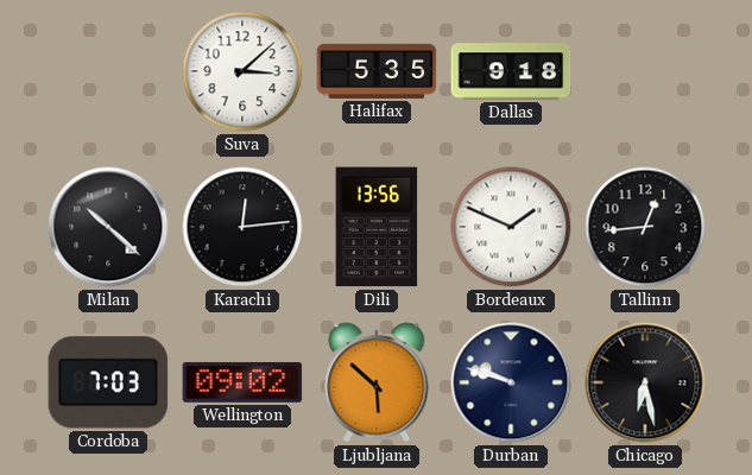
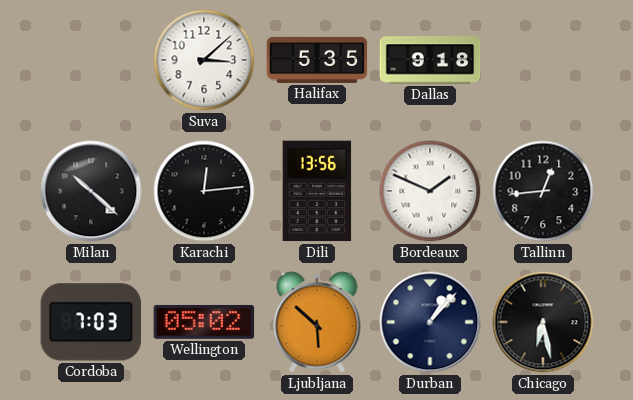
Wellington: 09:02 -> 05:02 (204, 322)
Durban: 9:48 -> 1:07 (430, 322)
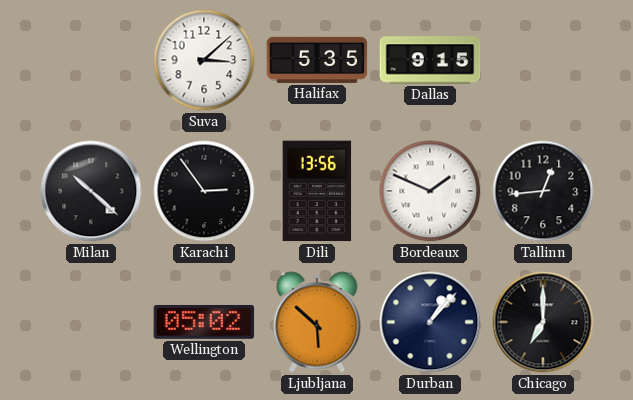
Dallas: 9:18 -> 9:15 (430, 60)
Karachi: 12:14 -> 2:54 (204, 191)
Cordoba: 7:03 -> none (91, 322)
Chicago: 6:28 -> 7:00 (543, 322)
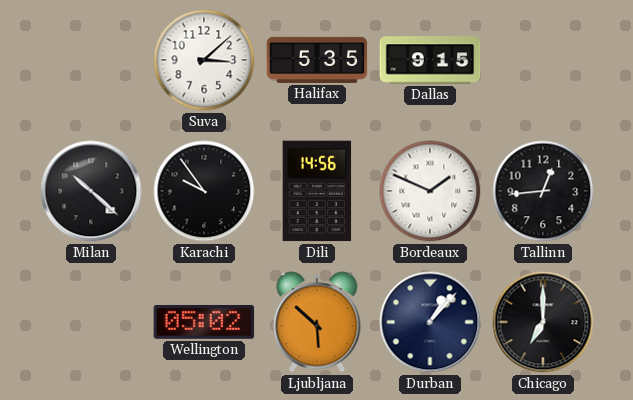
Karachi: 2:54 -> 9:54 (204, 191)
Dili: 13:56 -> 14:56 (317, 191)
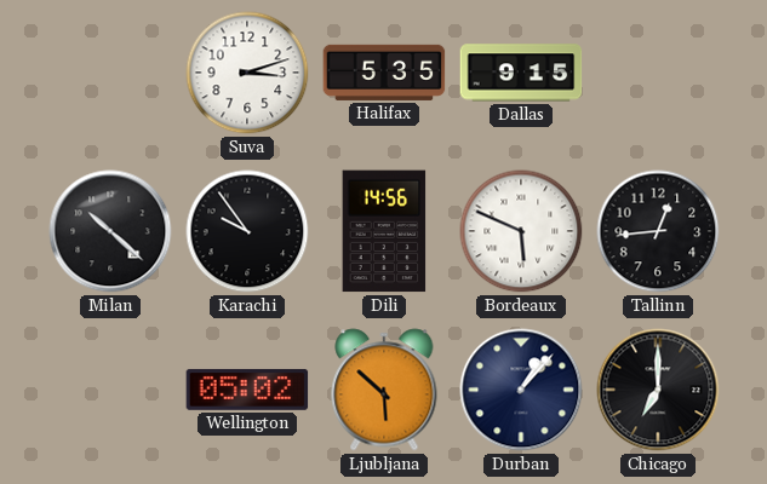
Suva: 3:08 -> 3:12 (247, 73)
Bordeaux: 1:49 -> 5:49 (521, 231)
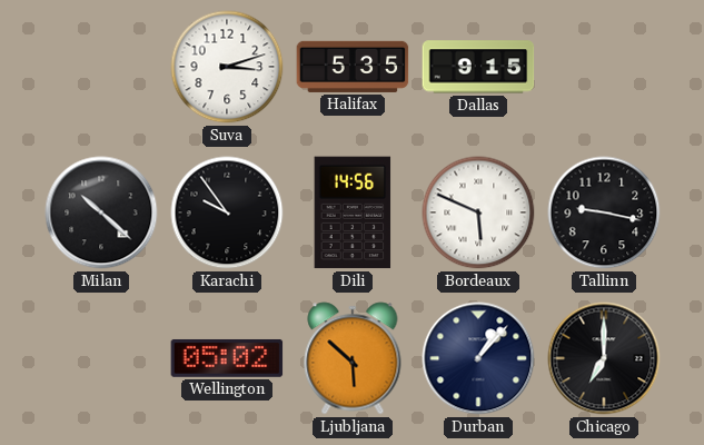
Tallinn: 12:44 -> 9:17 (604, 212)
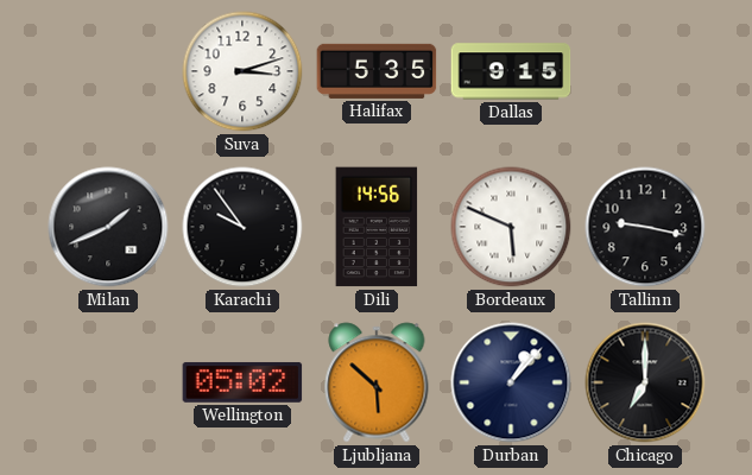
Milan: 10:22 -> 1:41 (108, 227)
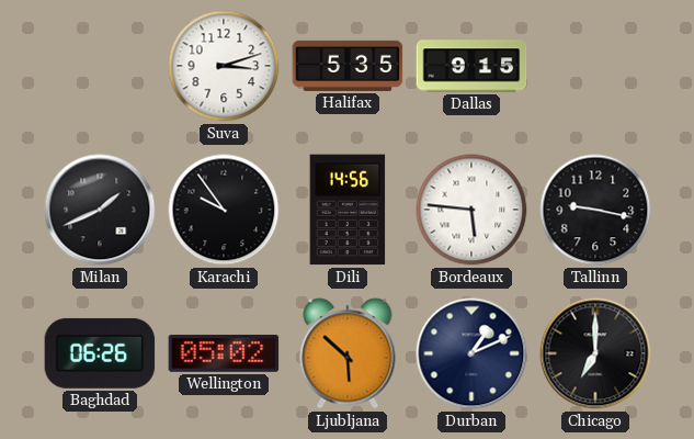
Bordeaux: 5:49 -> 5:46 (471, 210)
Baghdad: none -> 06:26 (100, 353)
Durban: 1:07 -> 1:11 (471, 353)
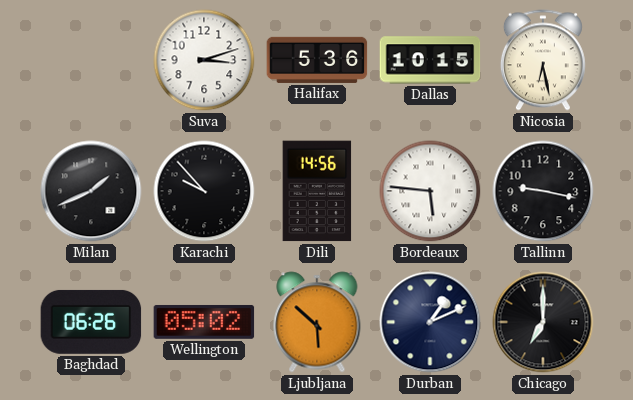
Halifax: 5:35 -> 5:36 (317, 60)
Dallas: 9:15 -> 10:15 (430, 60)
Nicosia: none -> 6:28 (543, 60)
Karachi: 9:54 -> 9:53 (204, 191)
